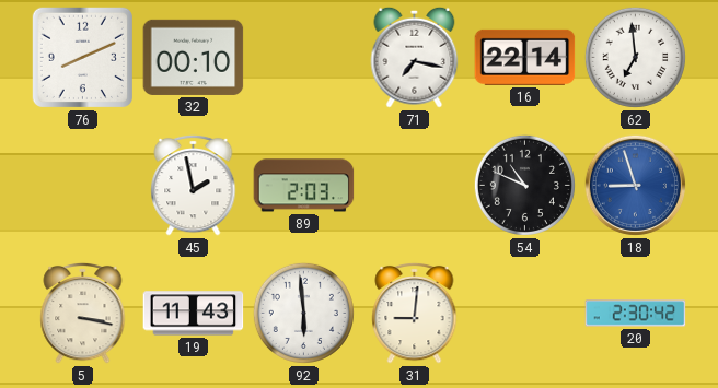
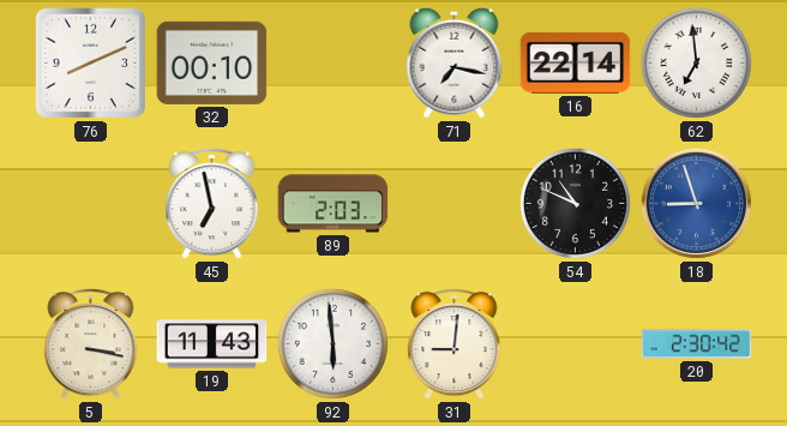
45: 1:58 -> 6:58 (212, 203)
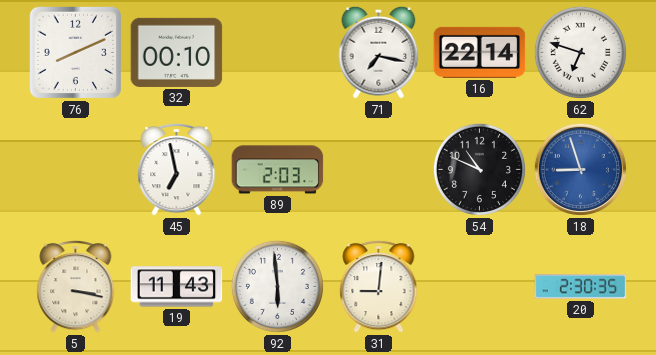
62: 6:59 -> 6:48 (580, 52)
20: 2:30:42 -> 2:30:35 (581, 287)
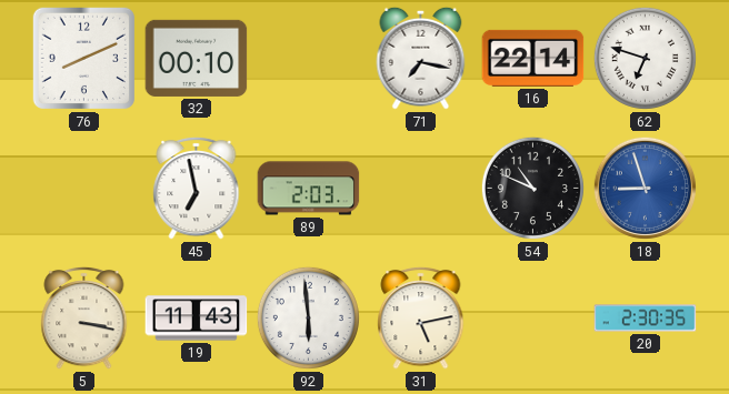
31: 9:01 -> 5:13 (421, 317)
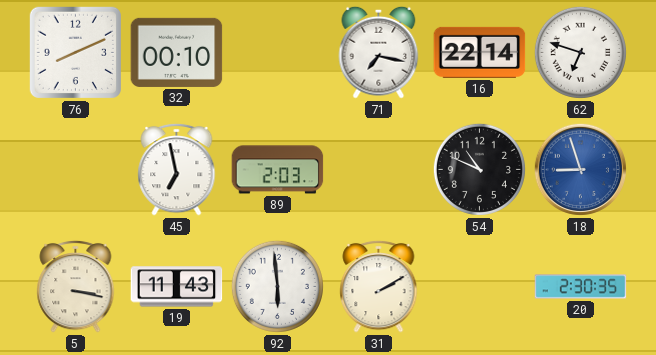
31: 5:13 -> 2:10 (379, 286)
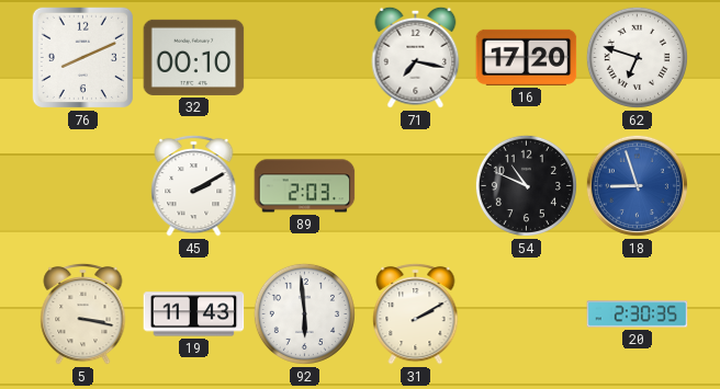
16: 22:14 -> 17:20 (527, 57)
45: 6:58 -> 2:10 (194, 185)
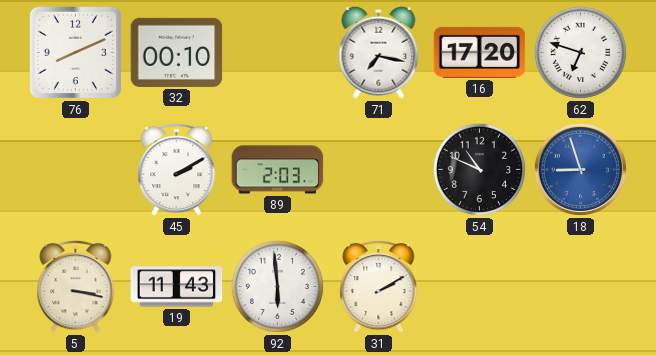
20: 2:30 -> none (638, 314)
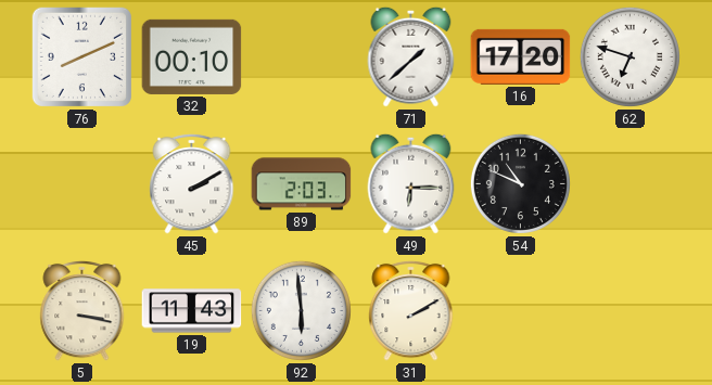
71: 7:17 -> 1:38 (411, 56)
49: none -> 6:15 (411, 183)
18: 8:57 -> none (580, 169)
